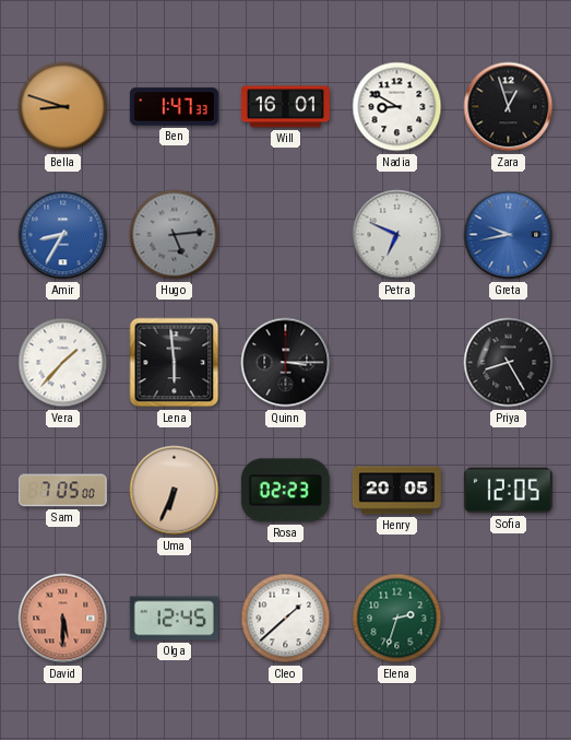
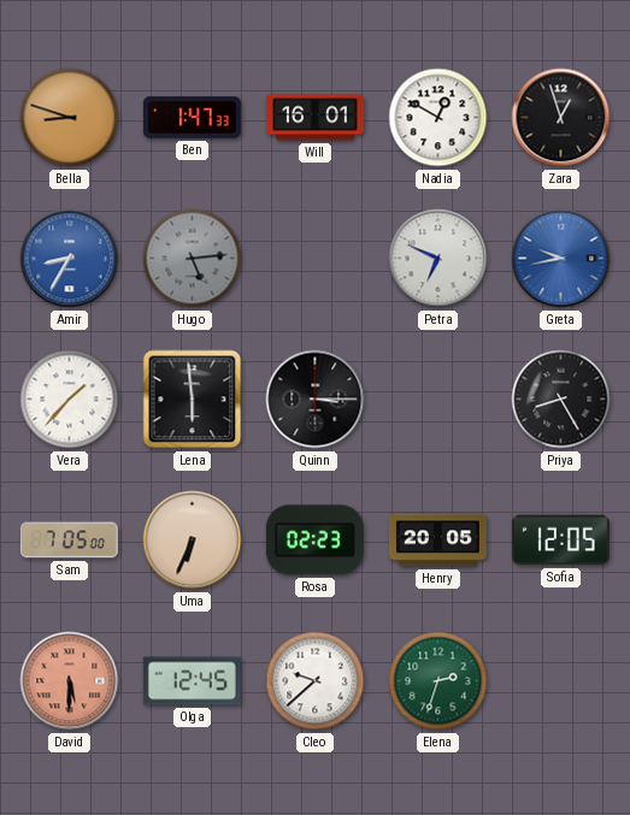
Nadia: 8:50 -> 12:50 (438, 118)
Cleo: 1:38 -> 9:38 (316, 681)
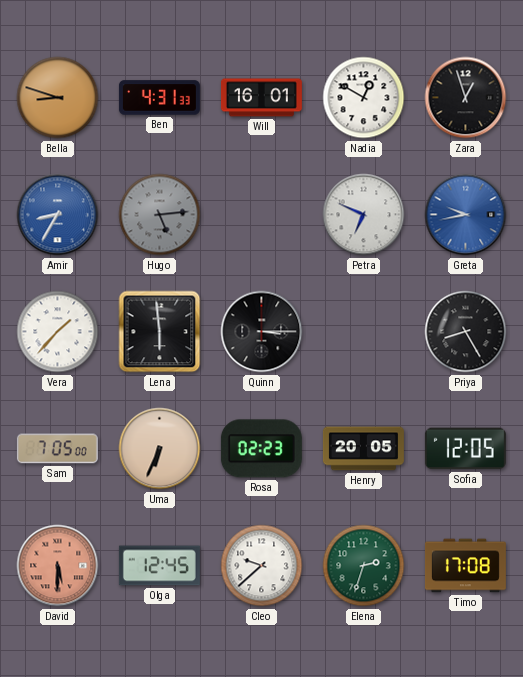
Ben: 1:47 -> 4:31 (159, 98)
Timo: none -> 17:08 (465, 566)
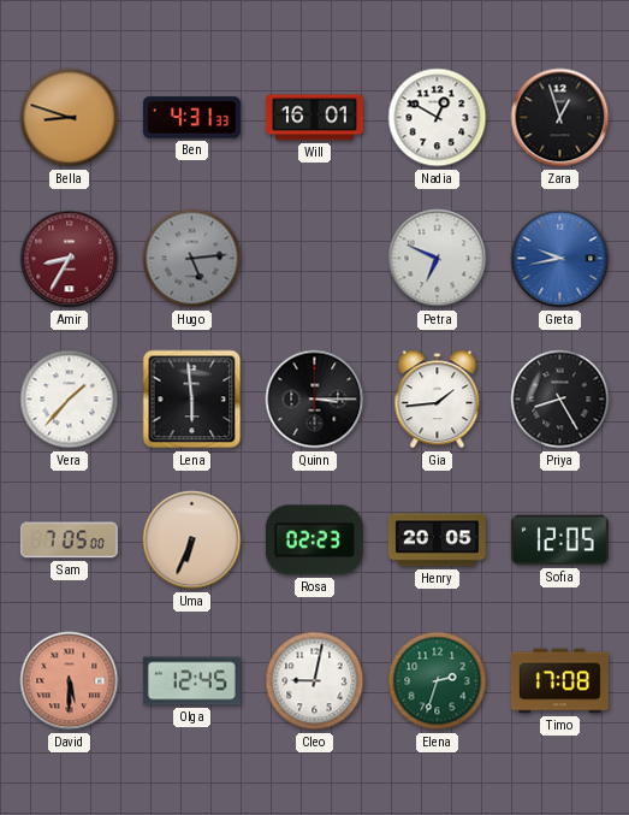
Amir dial: blue -> burgundy (70, 259)
Gia: none -> 1:44 (438, 400)
Cleo: 9:38 -> 9:02 (315, 681)
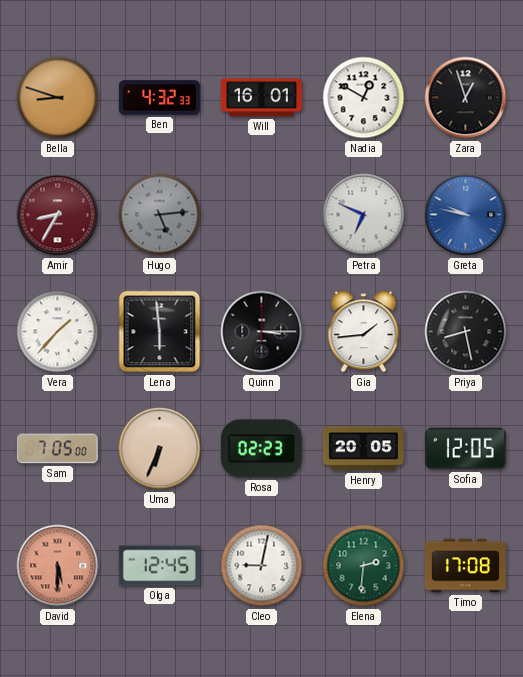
Ben: 4:31 -> 4:32 (159, 98)
Greta: 9:43 -> 9:47 (466, 215)
Priya: 8:25 -> 8:28 (466, 332)
Elena: 2:33 -> 2:31 (364, 566)
